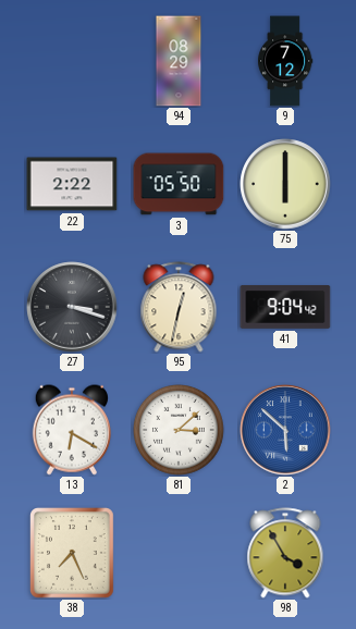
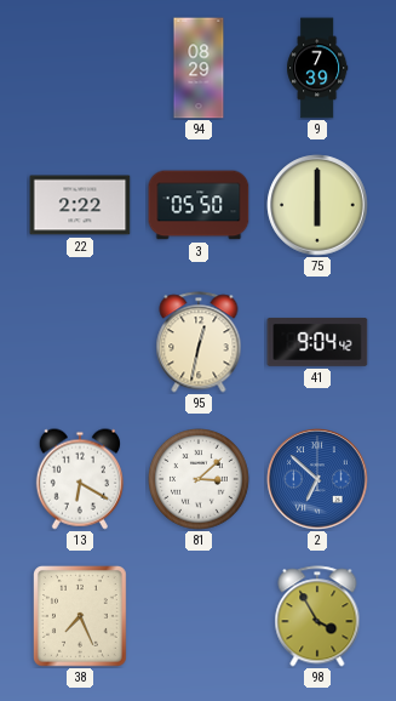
9: 7:12 -> 7:39 (317, 68)
27: 3:18 -> none (72, 307)
2: 5:52 -> 6:52 (317, 479)
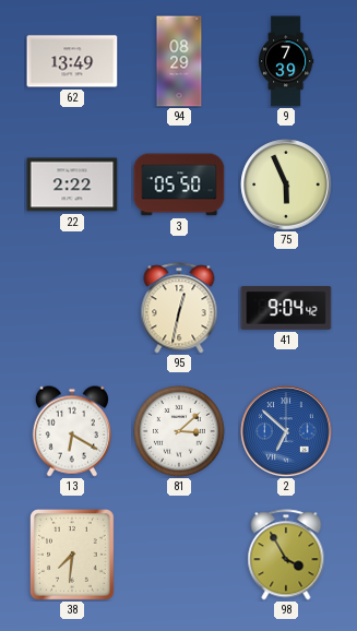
62: none -> 13:49 (72, 61)
75: 6:00 -> 5:56 (286, 184)
38: 7:26 -> 7:31 (73, 556)
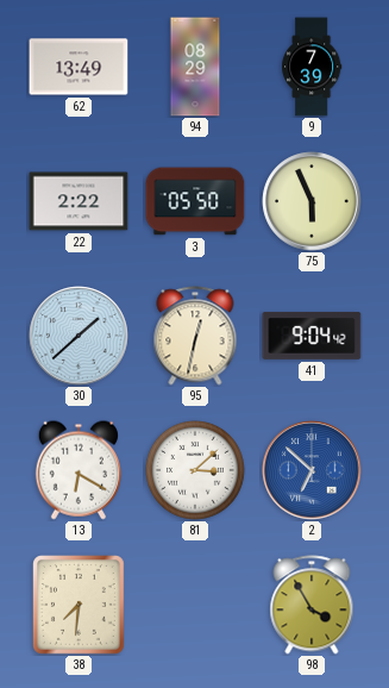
30: none -> 1:38 (79, 336)
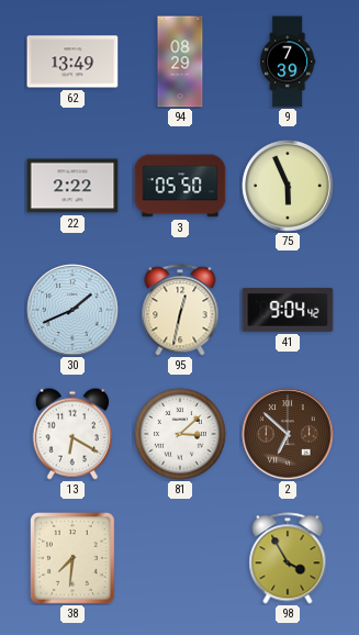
30: 1:38 -> 1:41 (72, 310)
2 dial: blue -> brown (288, 434)
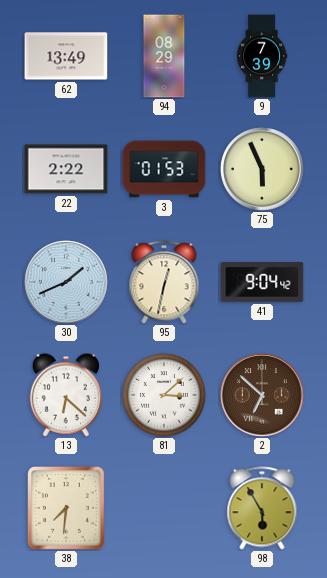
3: 05:50 -> 01:53 (164, 169)
13: 6:20 -> 6:22 (66, 395)
98: 3:55 -> 5:55 (262, 508)
